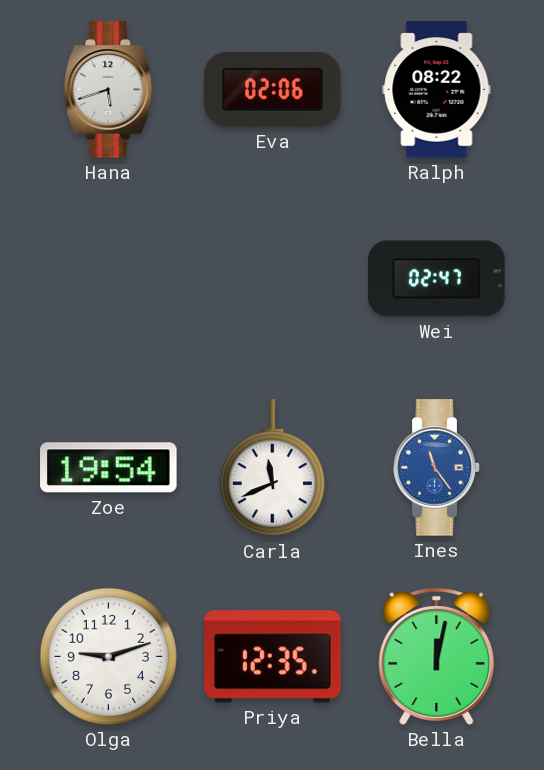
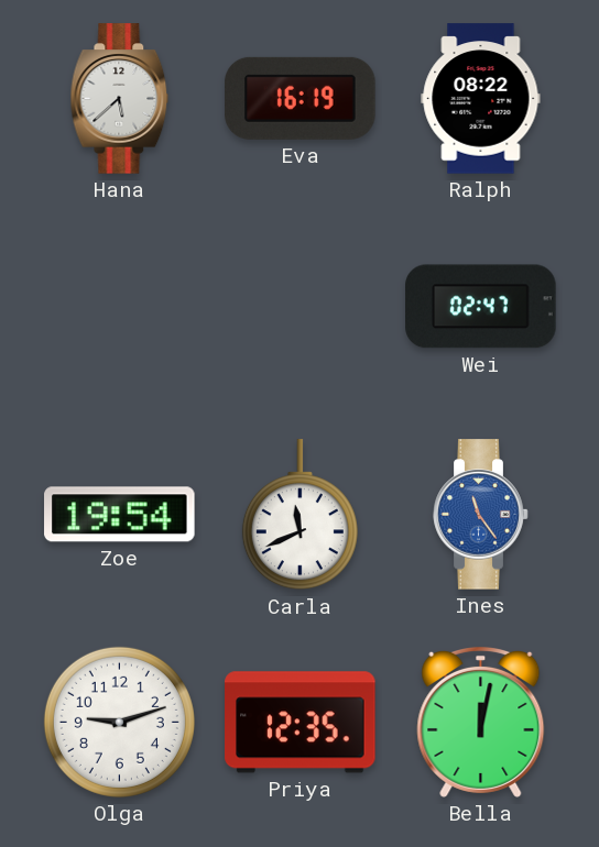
Hana: 5:42 -> 5:38 (120, 99)
Eva: 02:06 -> 16:19 (301, 98)
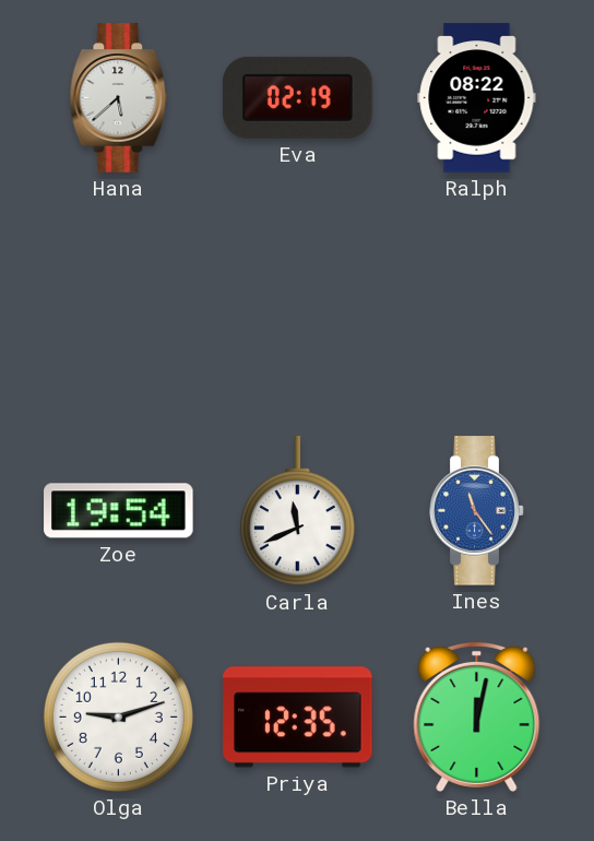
Eva: 16:19 -> 02:19 (298, 97)
Wei: 02:47 -> none (481, 307)
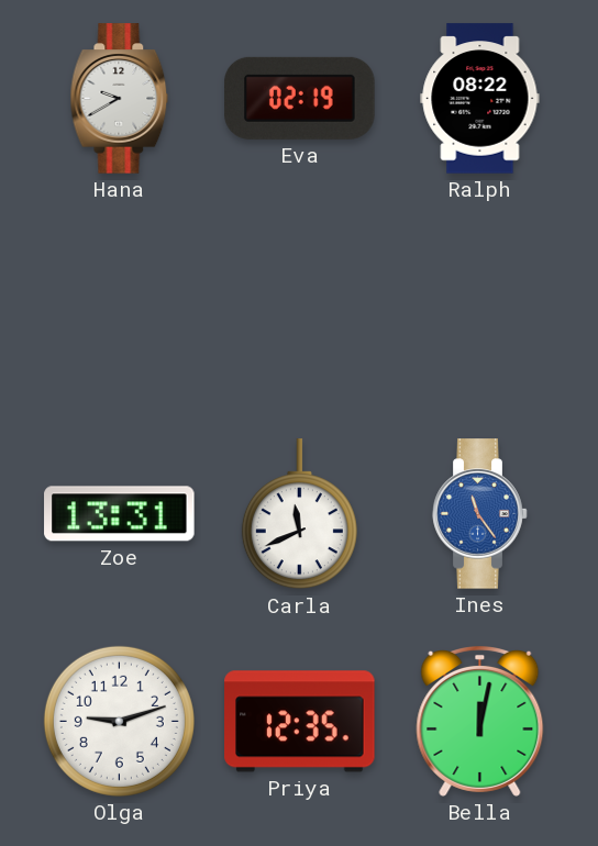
Hana: 5:38 -> 9:40 (120, 99)
Zoe: 19:54 -> 13:31 (120, 514)
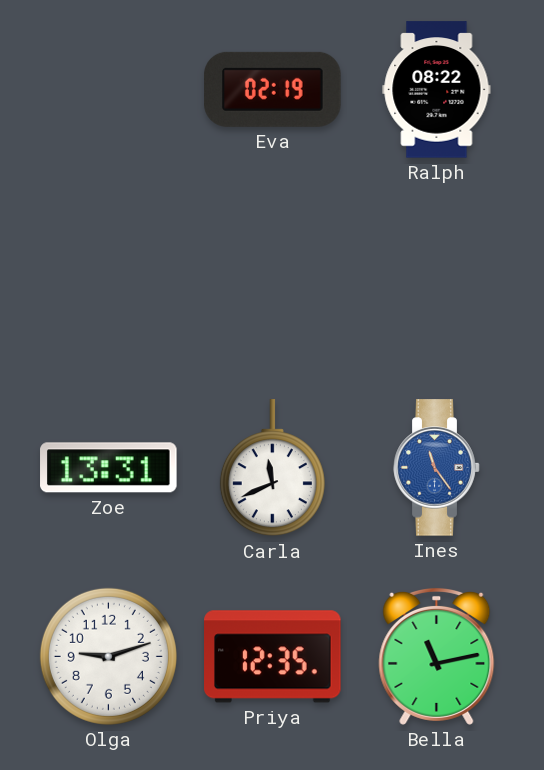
Hana: 9:40 -> none (120, 99)
Bella: 12:02 -> 11:13 (437, 656)
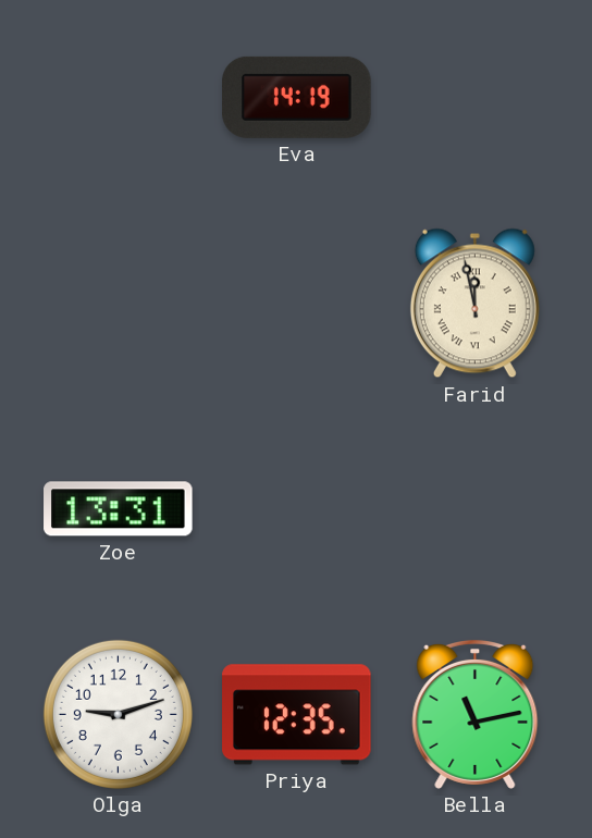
Eva: 02:19 -> 14:19 (297, 97)
Ralph: 08:22 -> none (437, 90)
Farid: none -> 11:58 (474, 304)
Carla: 11:41 -> none (272, 468)
Ines: 11:24 -> none (437, 468)
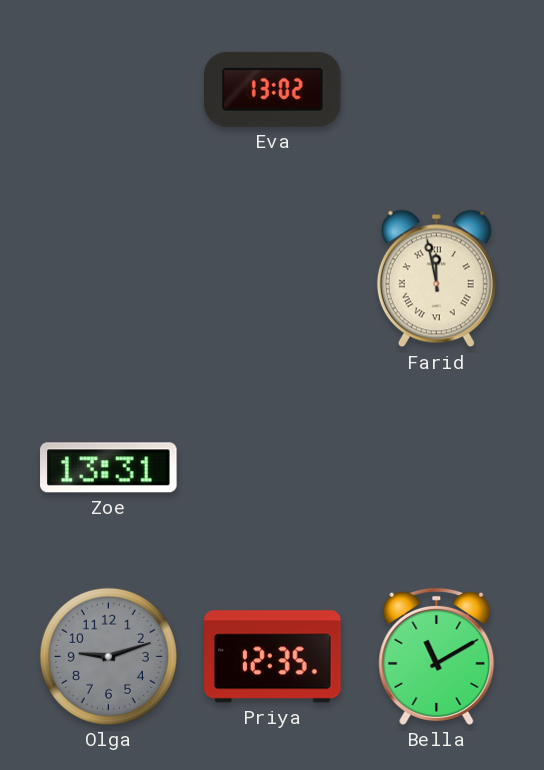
Eva: 14:19 -> 13:02 (273, 89)
Olga dial: white -> grey (108, 656)
Bella: 11:13 -> 11:10 (437, 656)
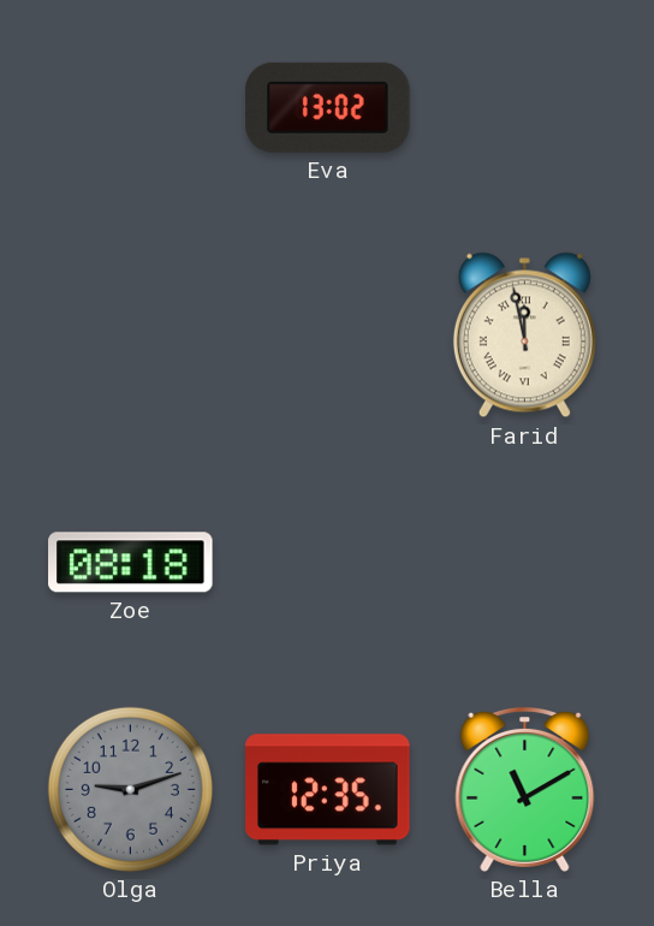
Zoe: 13:31 -> 08:18 (131, 563)
